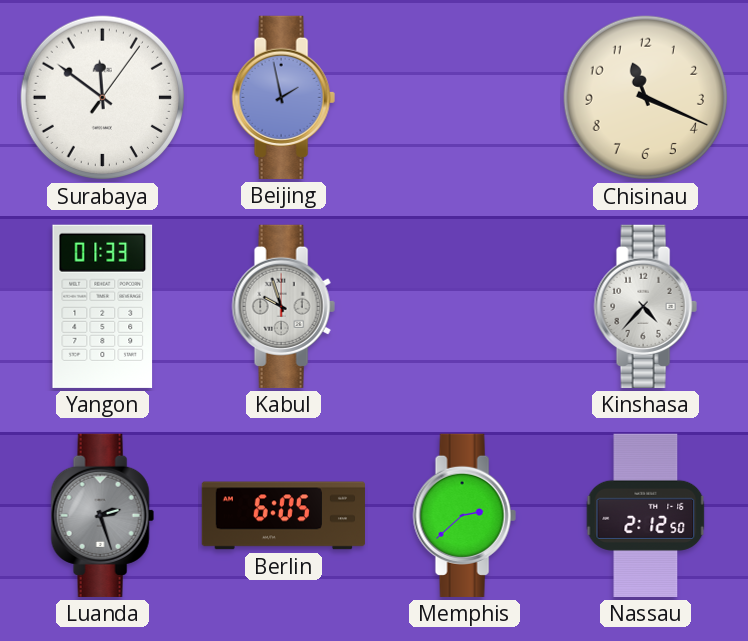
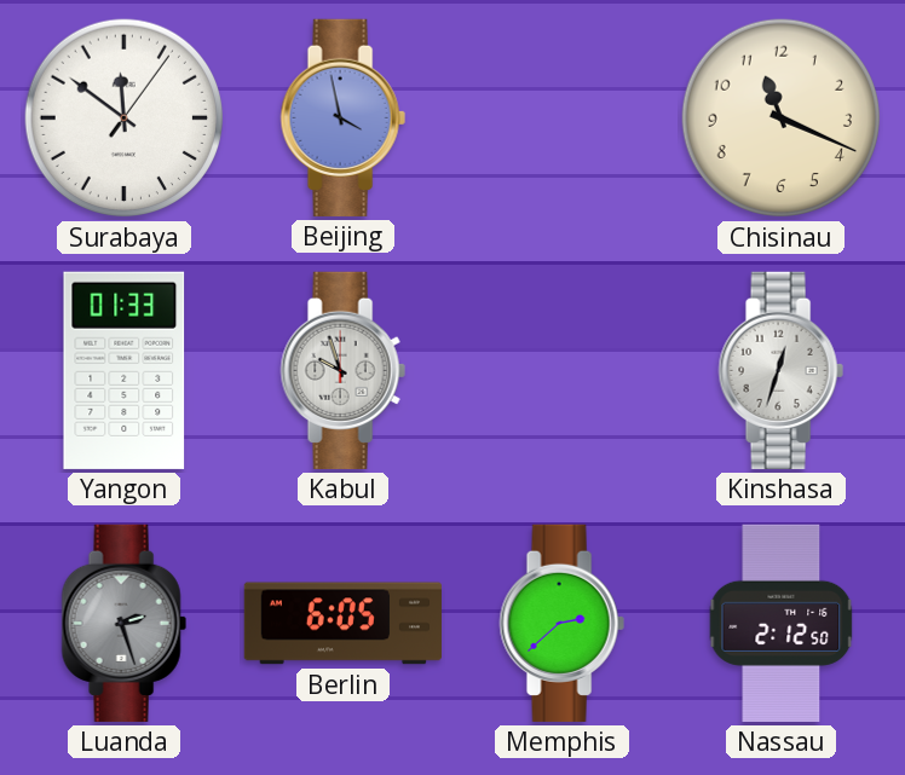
Beijing: 1:58 -> 3:58 (342, 117)
Kinshasa: 4:37 -> 12:33 (780, 370)
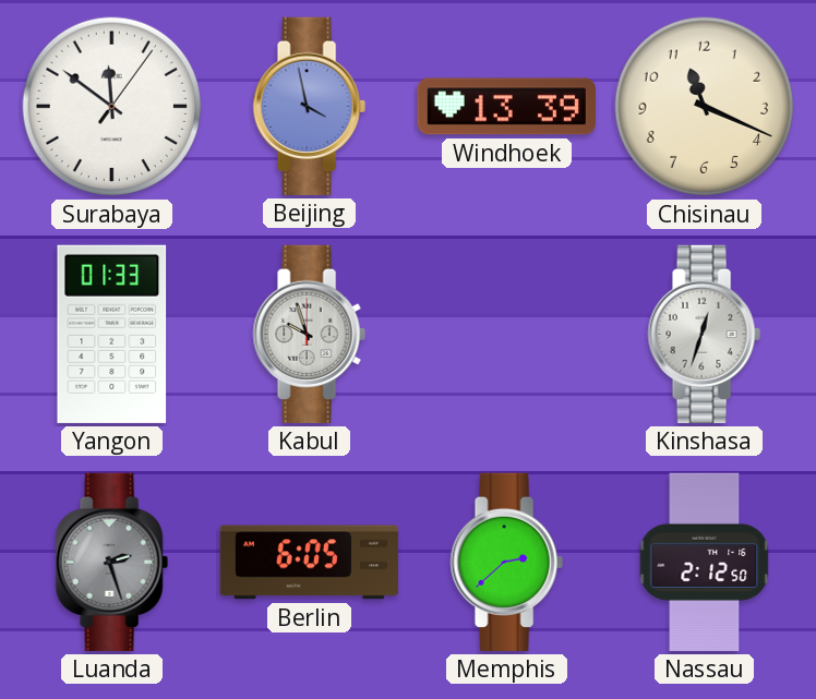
Windhoek: none -> 13:39 (506, 107)
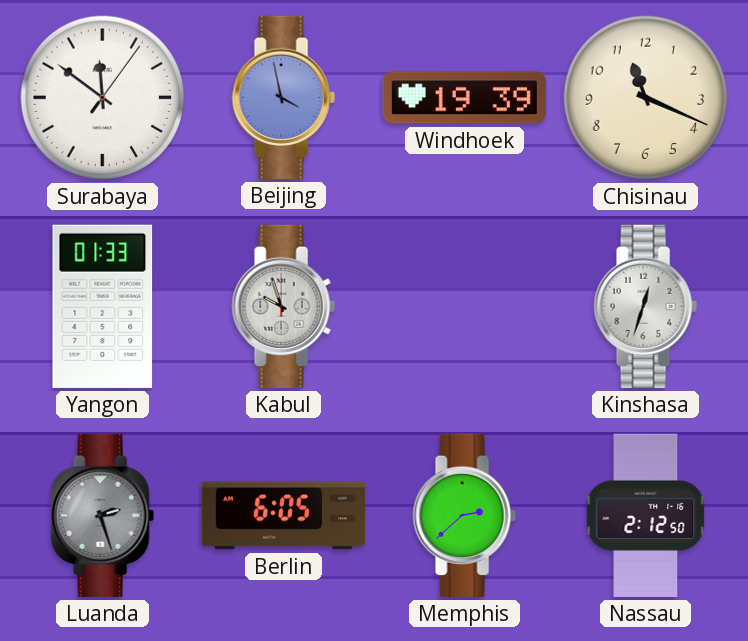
Windhoek: 13:39 -> 19:39 (464, 98)
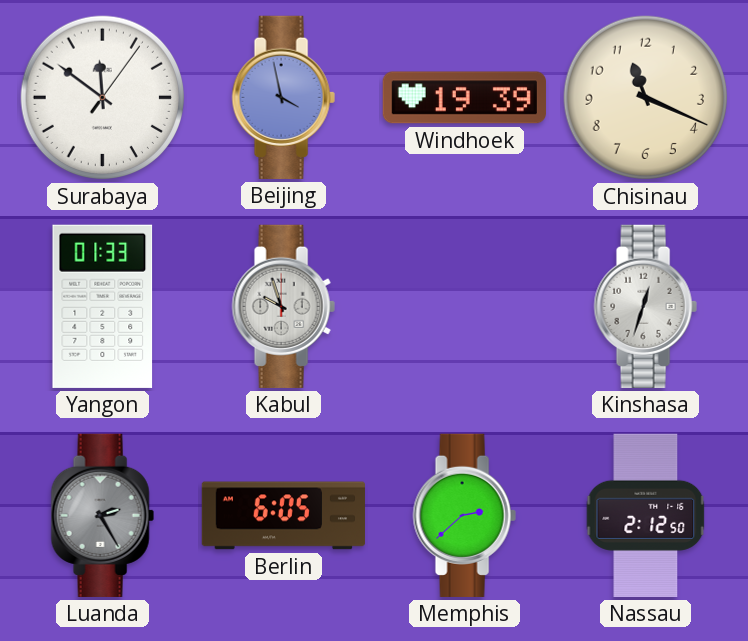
Luanda: 2:27 -> 2:25 (102, 515)
